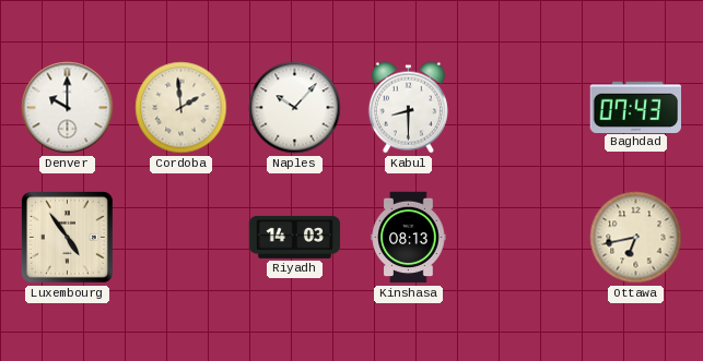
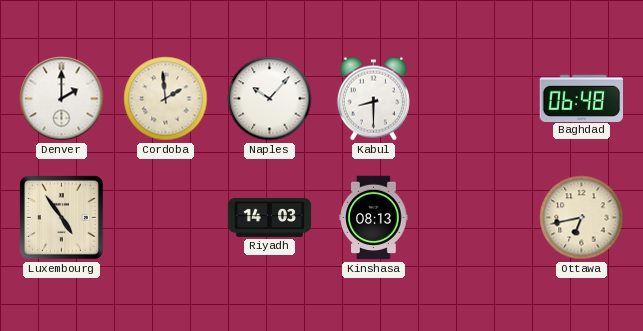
Denver: 10:00 -> 2:00 (62, 99)
Baghdad: 07:43 -> 06:48 (581, 98)
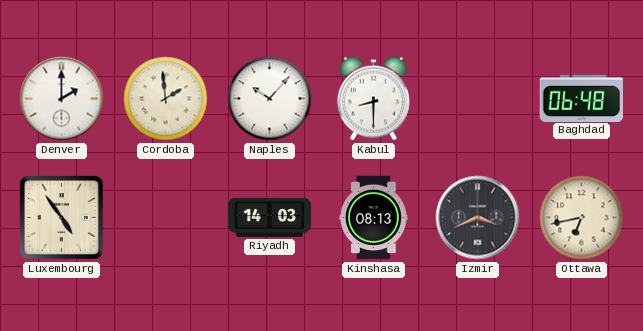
Izmir: none -> 3:41 (478, 218)
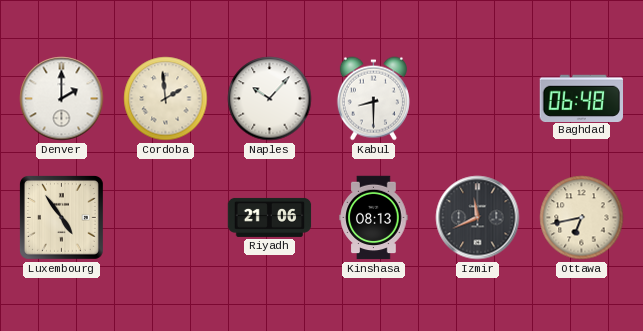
Riyadh: 14:03 -> 21:06 (270, 217)
Izmir: 3:41 -> 11:41 (478, 218)
